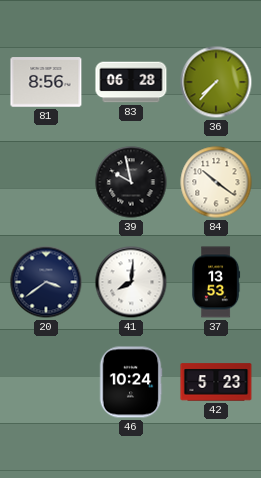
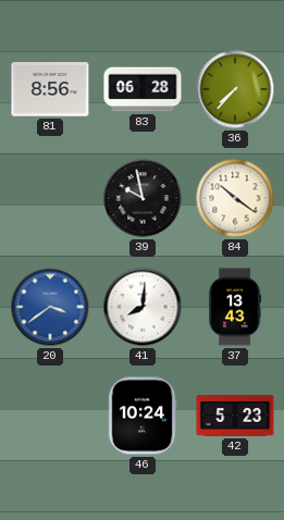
20 dial: navy -> blue (50, 307)
37: 13:53 -> 13:43 (235, 307)
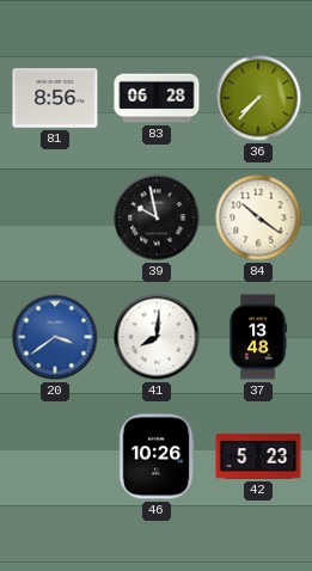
37: 13:43 -> 13:48 (258, 337)
46: 10:24 -> 10:26 (157, 456)
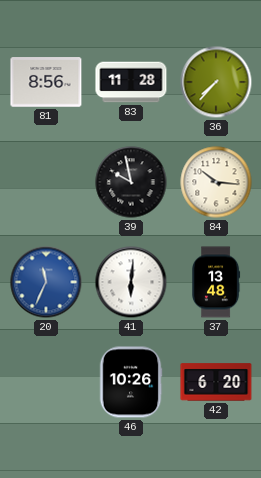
83: 06:28 -> 11:28 (131, 82)
84: 10:21 -> 10:16 (216, 182)
20: 3:39 -> 11:34 (46, 282)
41: 8:01 -> 6:01 (131, 282)
42: 5:23 -> 6:20 (216, 382)
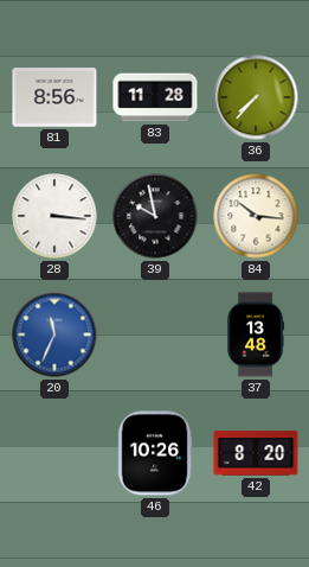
28: none -> 3:16 (54, 216)
41: 6:01 -> none (131, 282)
42: 6:20 -> 8:20 (256, 453)
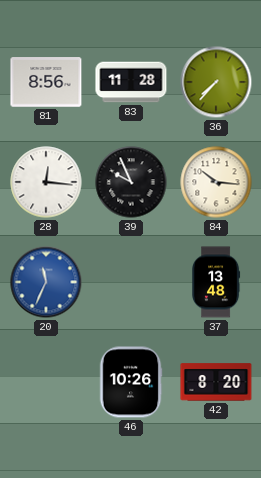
28: 3:16 -> 12:16 (46, 182)
39: 9:58 -> 9:56 (131, 182)
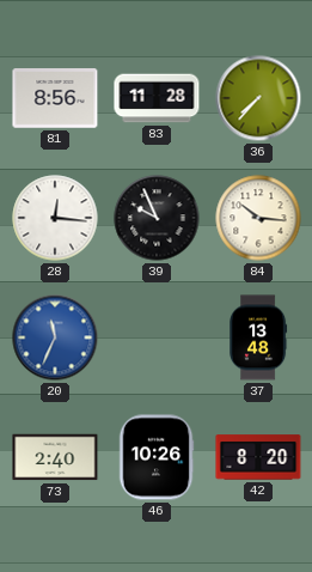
73: none -> 2:40 (55, 457)
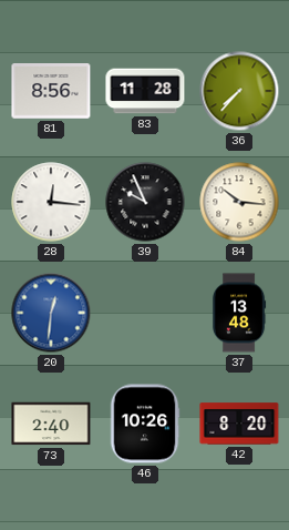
20: 11:34 -> 12:31 (51, 313)
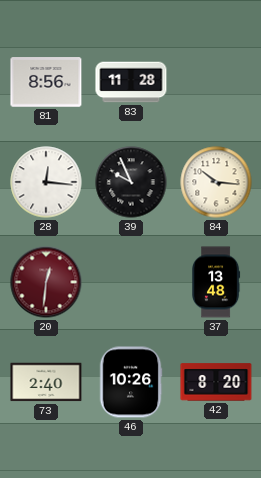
36: 7:37 -> none (239, 91)
20 dial: blue -> burgundy (46, 282)
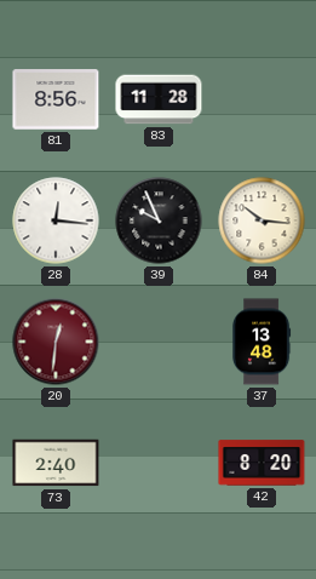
46: 10:26 -> none (131, 382)
